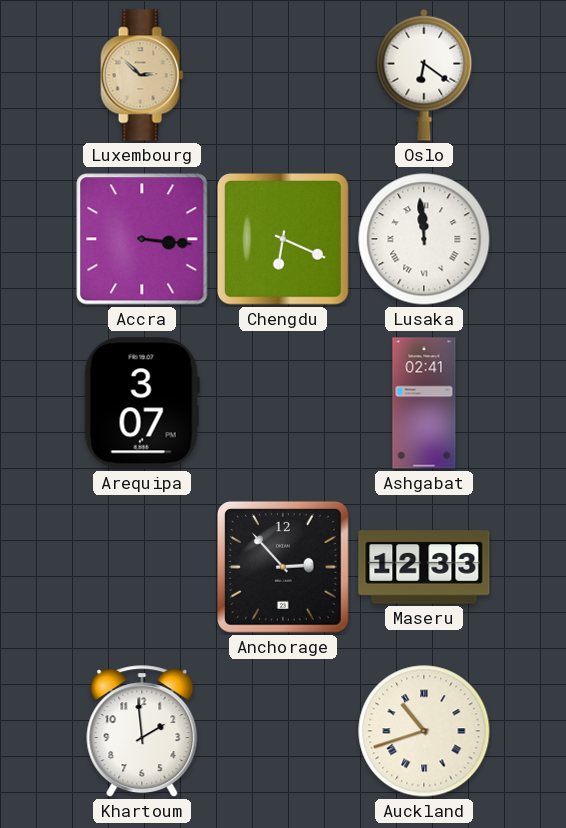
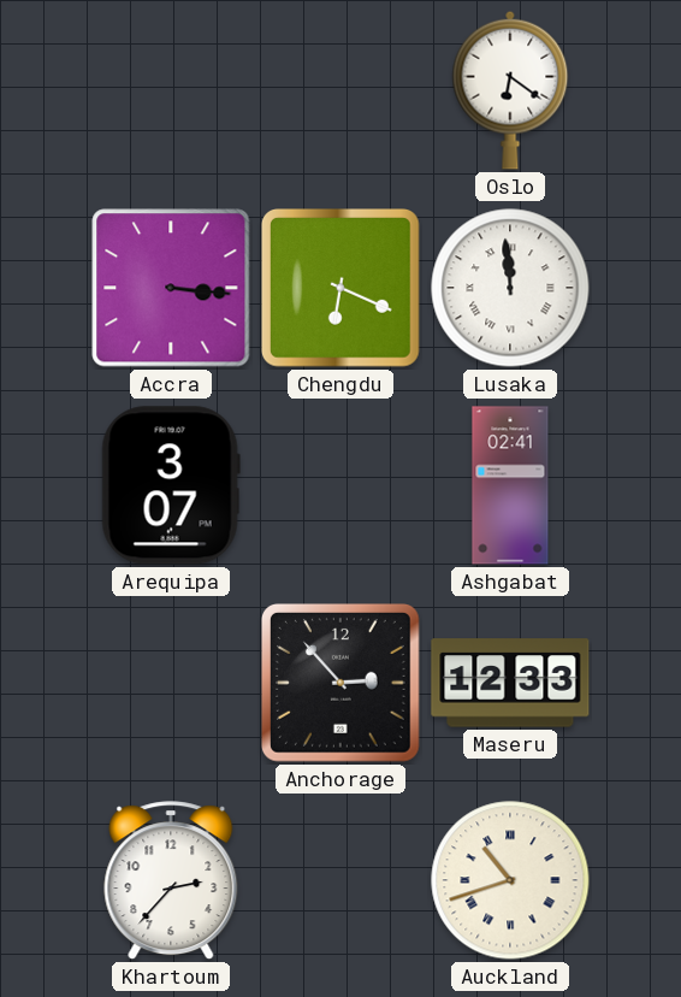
Luxembourg: 2:52 -> none (142, 75)
Khartoum: 1:59 -> 2:37 (171, 881)
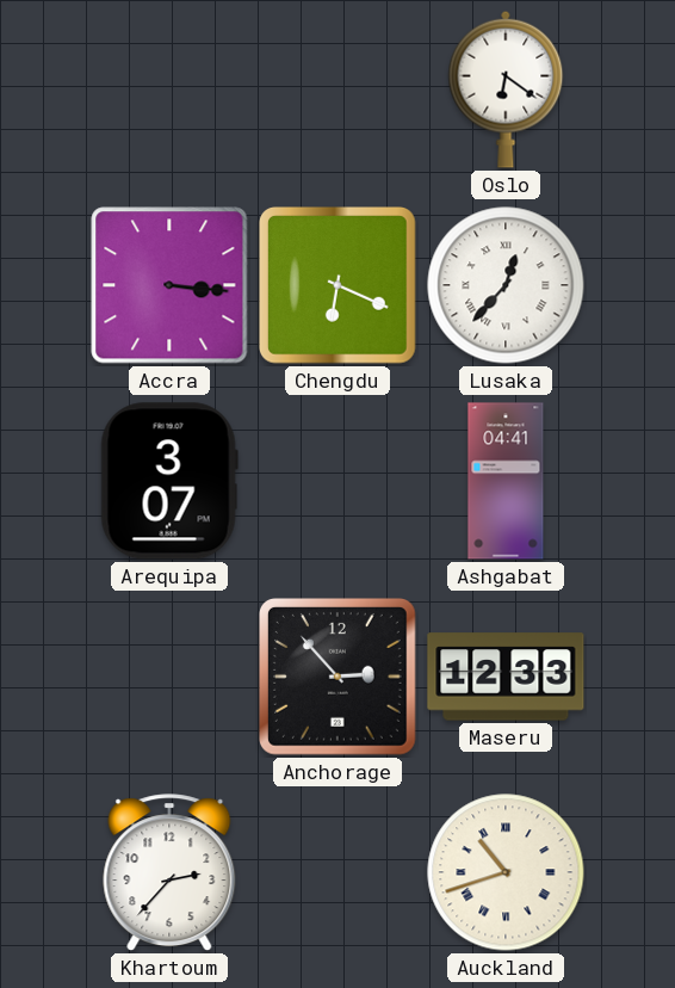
Lusaka: 11:59 -> 12:37 (506, 285)
Ashgabat: 02:41 -> 04:41 (506, 481)
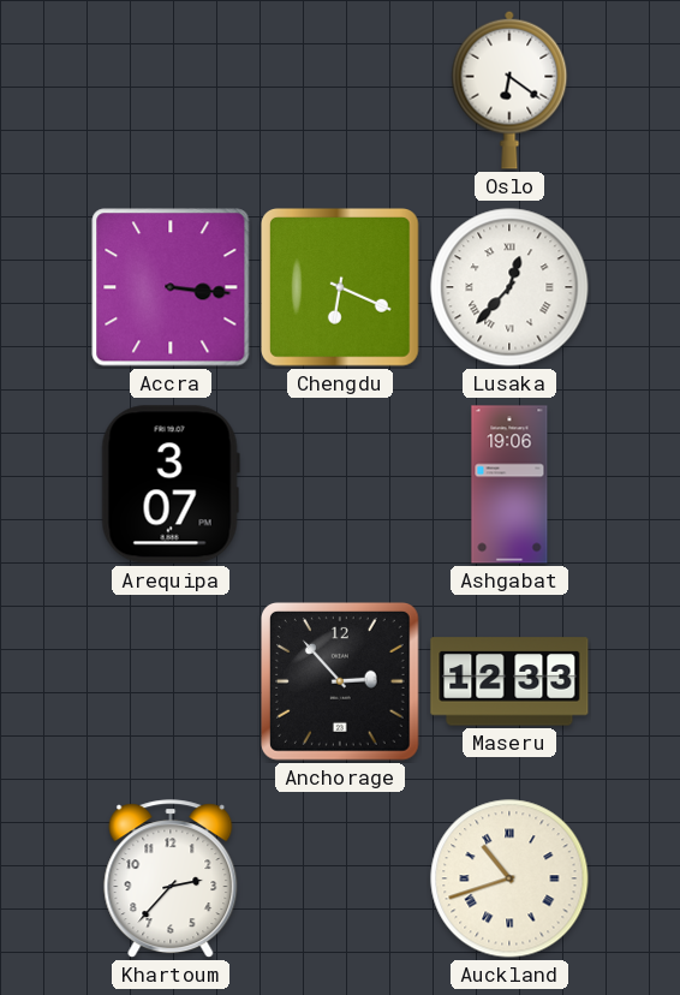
Ashgabat: 04:41 -> 19:06 (509, 484)
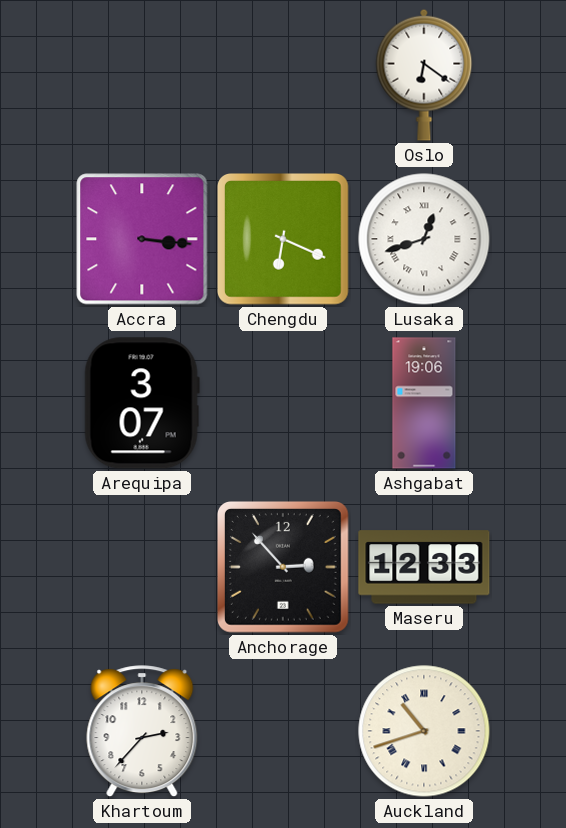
Lusaka: 12:37 -> 12:42 (424, 239)
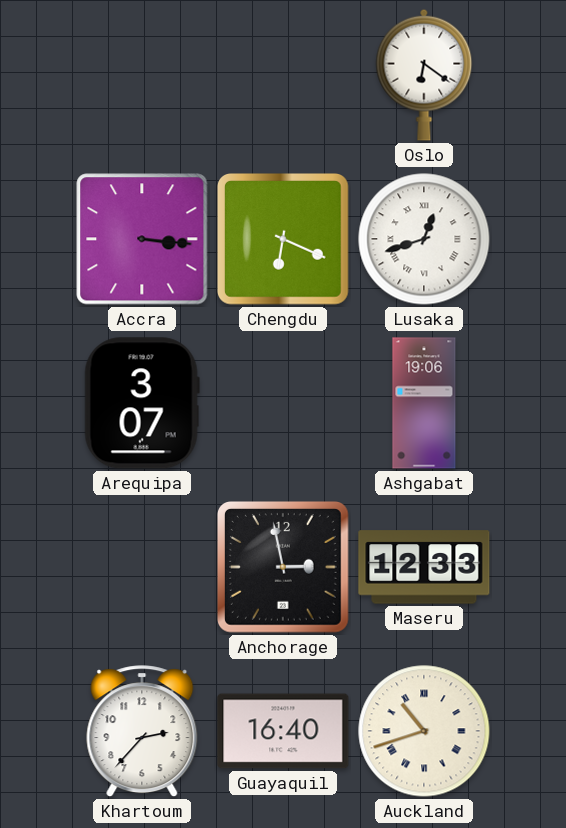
Anchorage: 2:53 -> 2:58 (284, 568)
Guayaquil: none -> 16:40 (283, 731)
